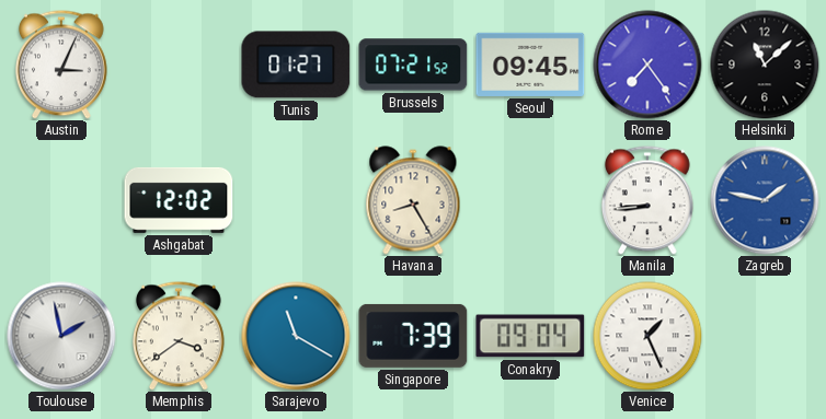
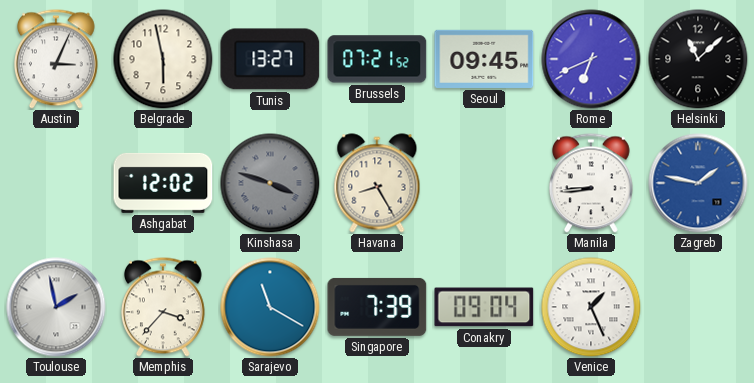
Belgrade: none -> 5:58 (163, 59)
Tunis: 01:27 -> 13:27 (270, 59)
Rome: 7:24 -> 6:41 (591, 59)
Kinshasa: none -> 3:48 (270, 183)
Memphis: 3:39 -> 3:37 (163, 307)
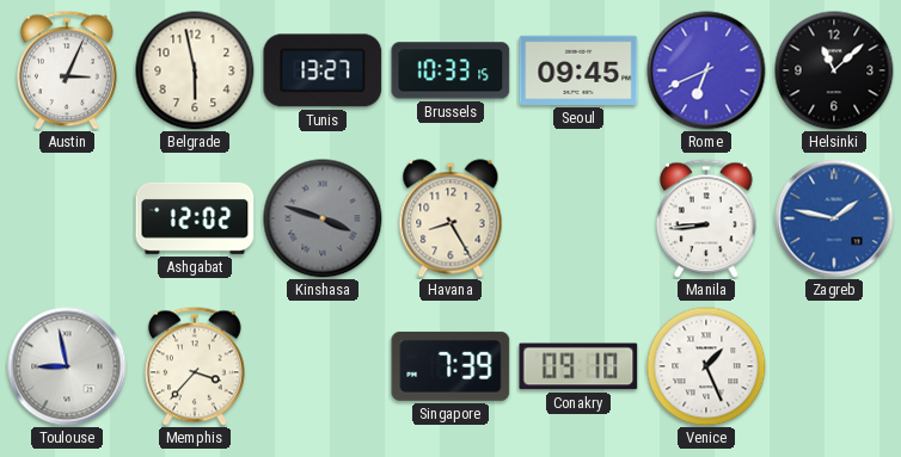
Brussels: 07:21 -> 10:33 (450, 70)
Toulouse: 1:58 -> 8:58 (67, 366)
Sarajevo: 11:20 -> none (270, 307)
Conakry: 09:04 -> 09:10 (578, 366)
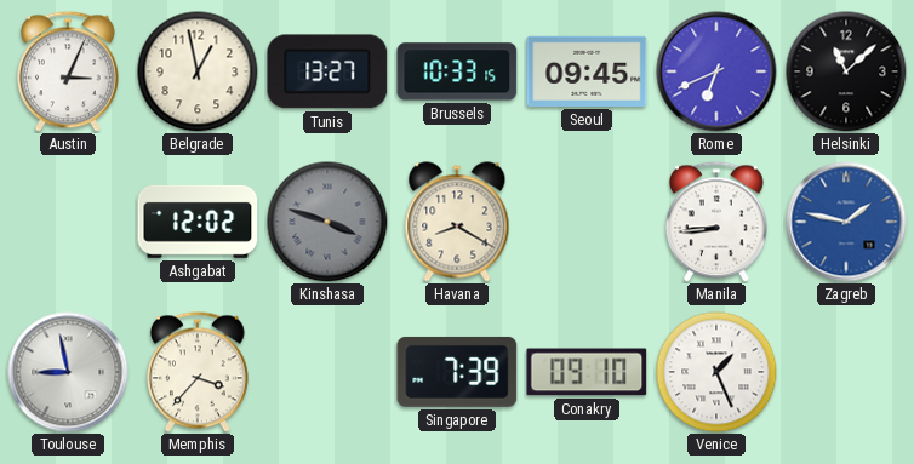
Belgrade: 5:58 -> 12:58 (198, 71)
Havana: 8:25 -> 8:20 (457, 222)
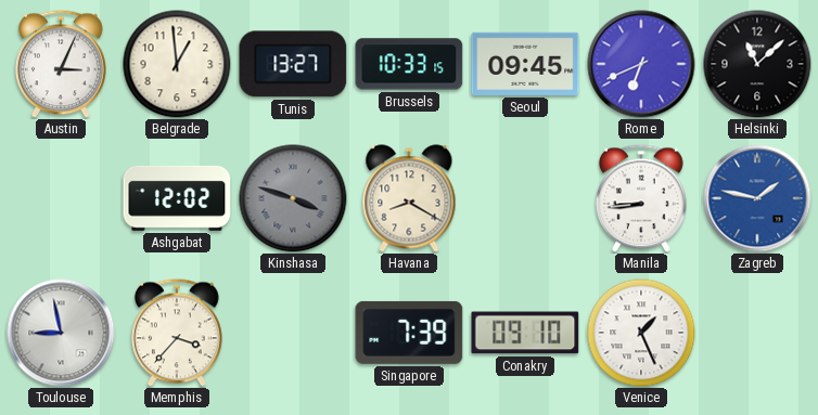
Belgrade: 12:58 -> 12:59 (177, 64)
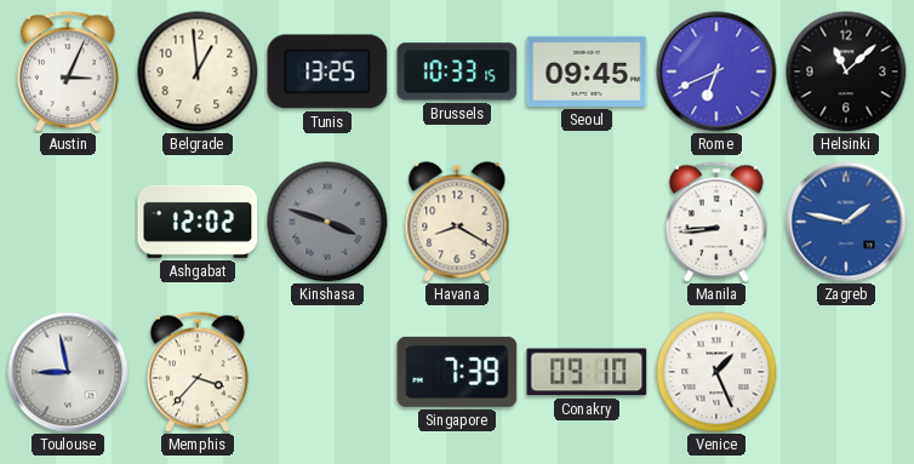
Tunis: 13:27 -> 13:25 (327, 71)
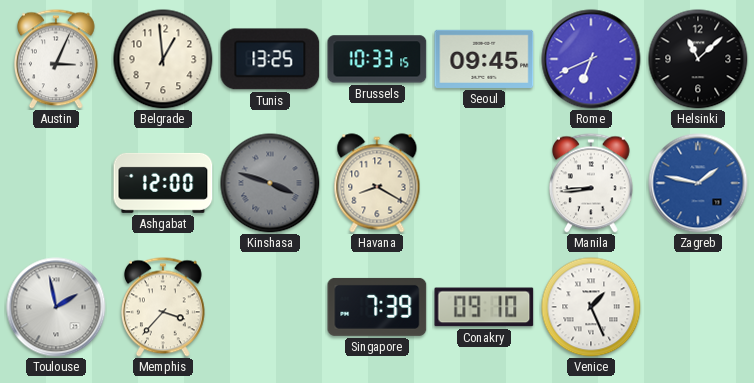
Ashgabat: 12:02 -> 12:00 (163, 183)
Toulouse: 8:58 -> 1:58 (56, 307)
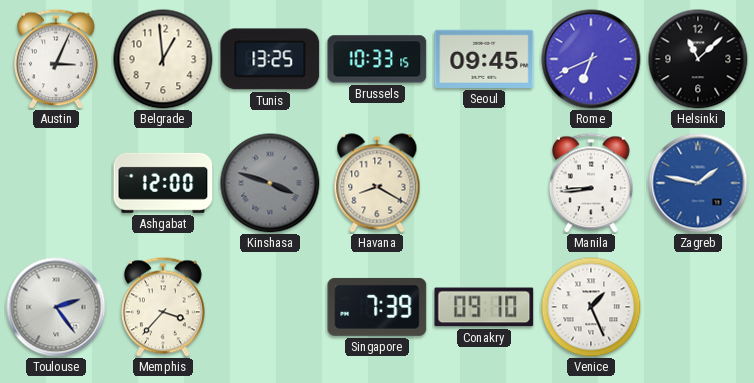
Toulouse: 1:58 -> 2:24 (56, 307)
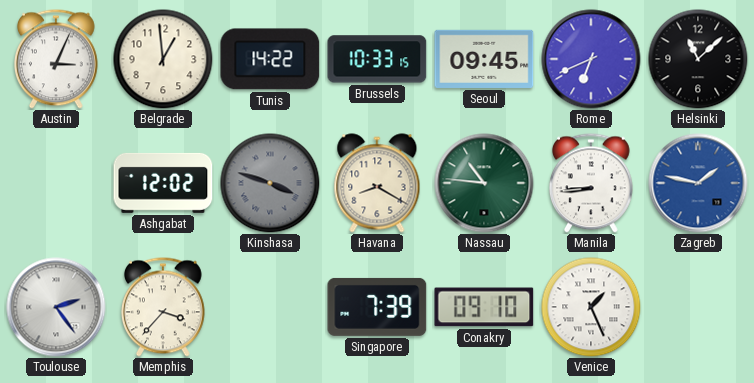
Tunis: 13:25 -> 14:22 (270, 59)
Ashgabat: 12:00 -> 12:02 (163, 183)
Nassau: none -> 10:46 (484, 183)
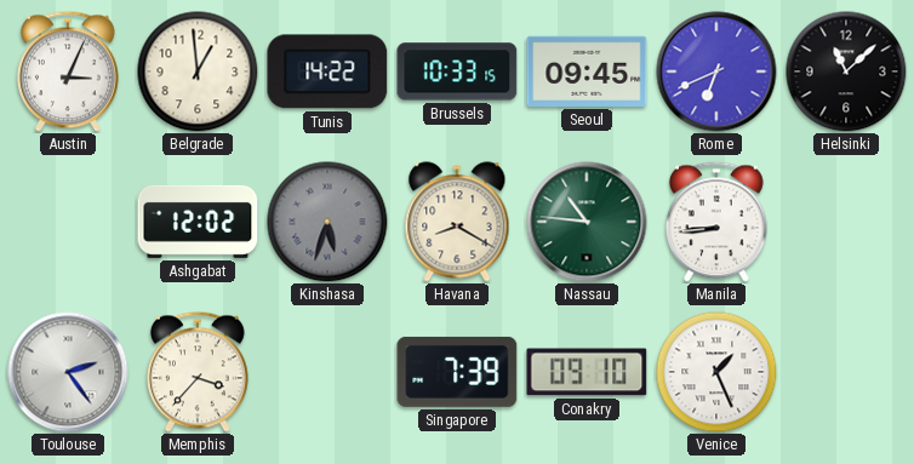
Kinshasa: 3:48 -> 5:33 (327, 222)
Zagreb: 1:47 -> none (698, 183)
